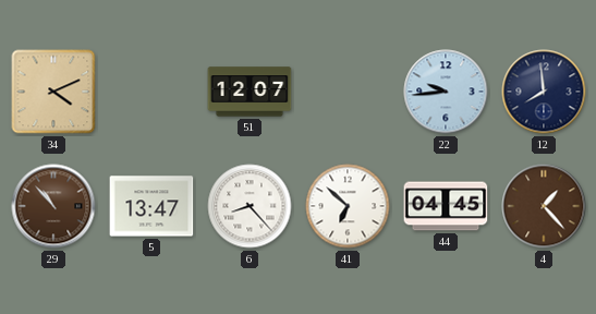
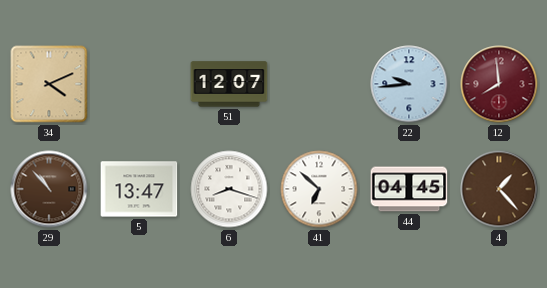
12 dial: navy -> burgundy (499, 84)
6: 8:23 -> 8:18 (229, 189)
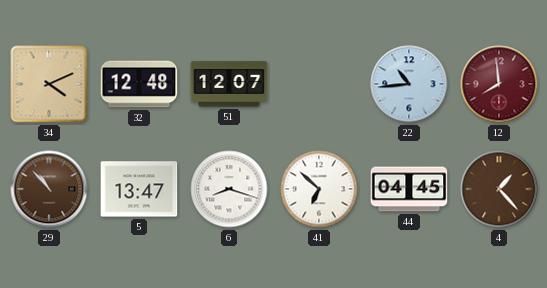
32: none -> 12:48 (139, 84)
22: 9:44 -> 10:44 (409, 84)
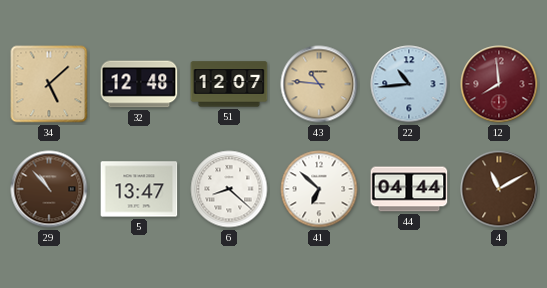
34: 4:11 -> 5:08 (49, 84)
43: none -> 10:46 (319, 84)
6: 8:18 -> 8:22 (229, 189)
44: 04:45 -> 04:44 (409, 189)
4: 1:23 -> 11:10 (499, 189)
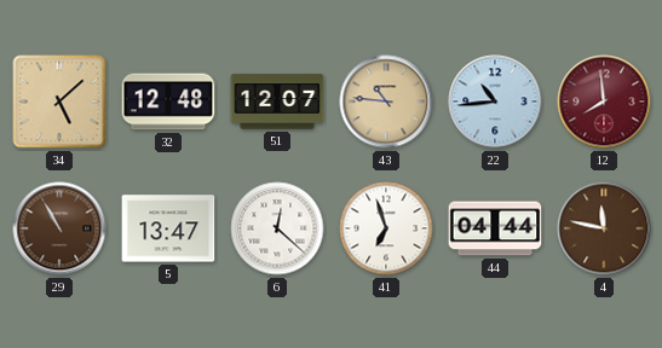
29: 10:53 -> 10:55 (59, 228)
6: 8:22 -> 12:22 (277, 228)
41: 6:52 -> 6:57 (386, 228)
4: 11:10 -> 11:47 (604, 228)
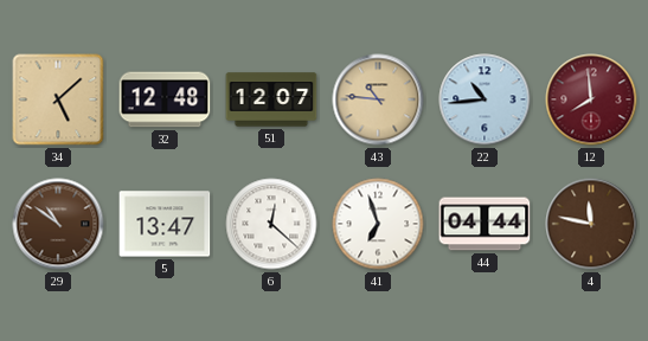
29: 10:55 -> 10:51 (58, 224)
